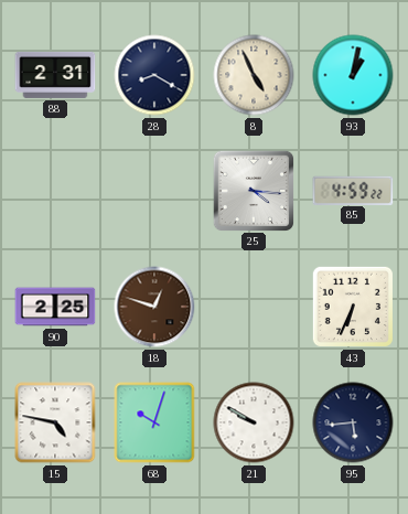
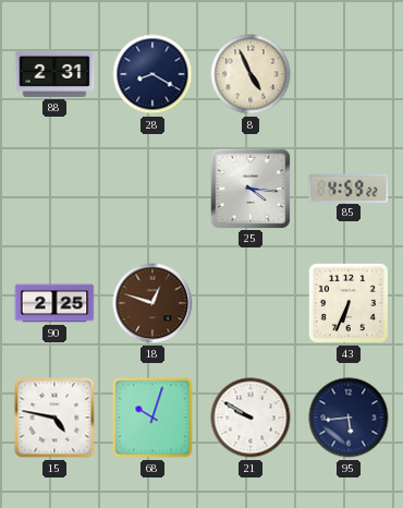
93: 1:02 -> none (353, 75)
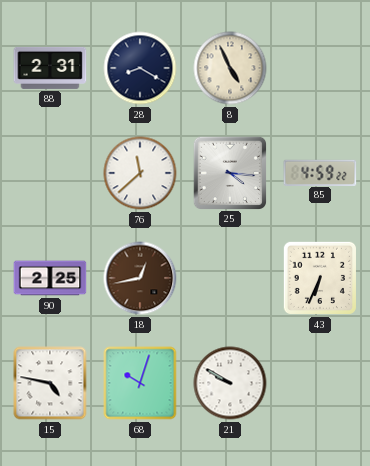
76: none -> 11:38 (140, 173)
18: 12:48 -> 12:43 (140, 278)
95: 5:44 -> none (349, 418)
